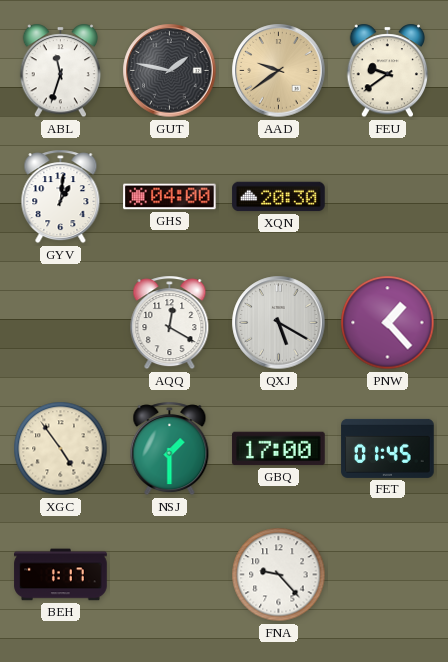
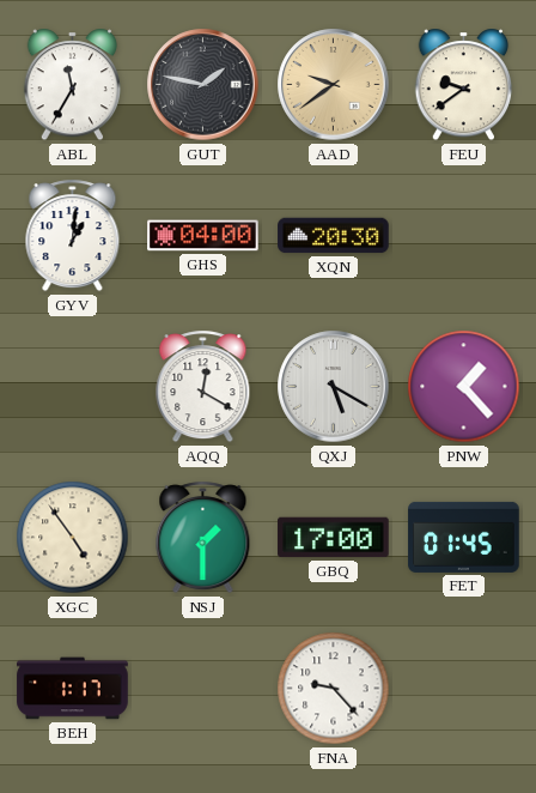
ABL: 11:33 -> 11:35 (73, 85)
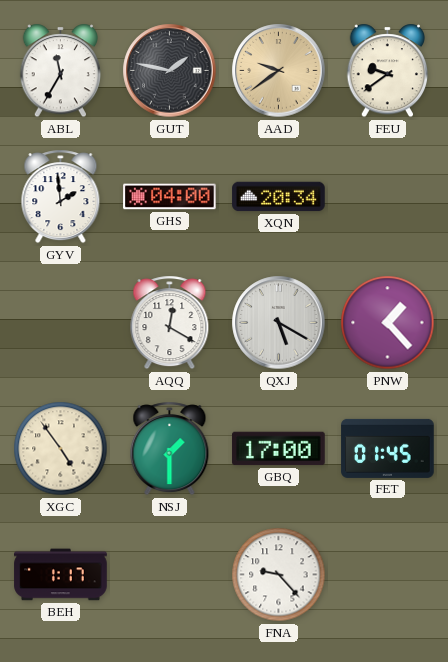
GYV: 1:01 -> 1:59 (61, 197)
XQN: 20:30 -> 20:34 (279, 197)
